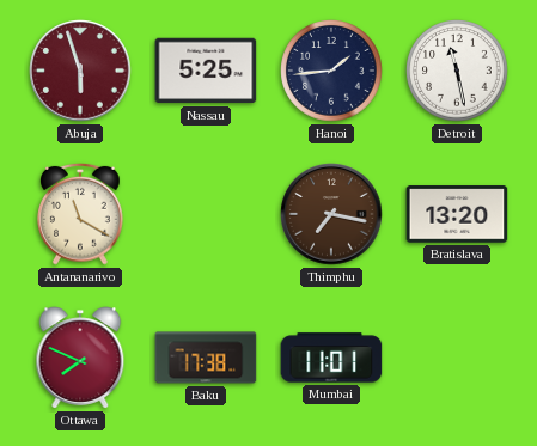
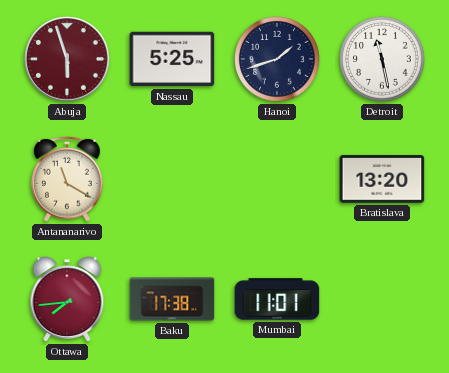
Hanoi: 1:44 -> 1:42 (277, 59)
Thimphu: 7:17 -> none (331, 214)
Ottawa: 7:49 -> 7:44 (67, 299)
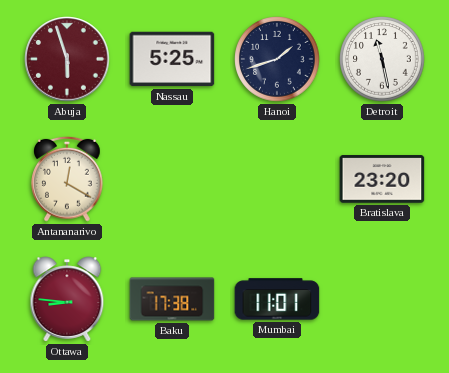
Antananarivo: 11:20 -> 12:20 (68, 179)
Bratislava: 13:20 -> 23:20 (382, 179)
Ottawa: 7:44 -> 8:46 (67, 299)
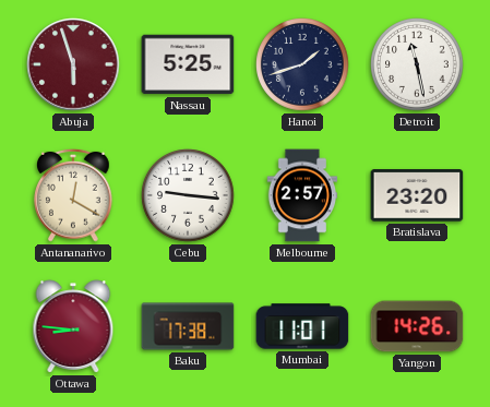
Cebu: none -> 9:16 (188, 195)
Melbourne: none -> 2:57 (302, 195)
Yangon: none -> 14:26 (417, 326)
